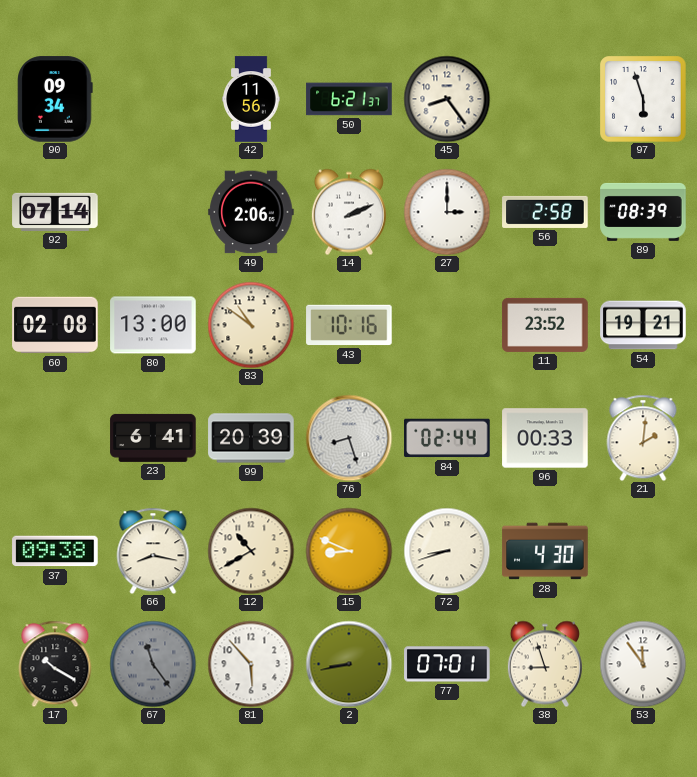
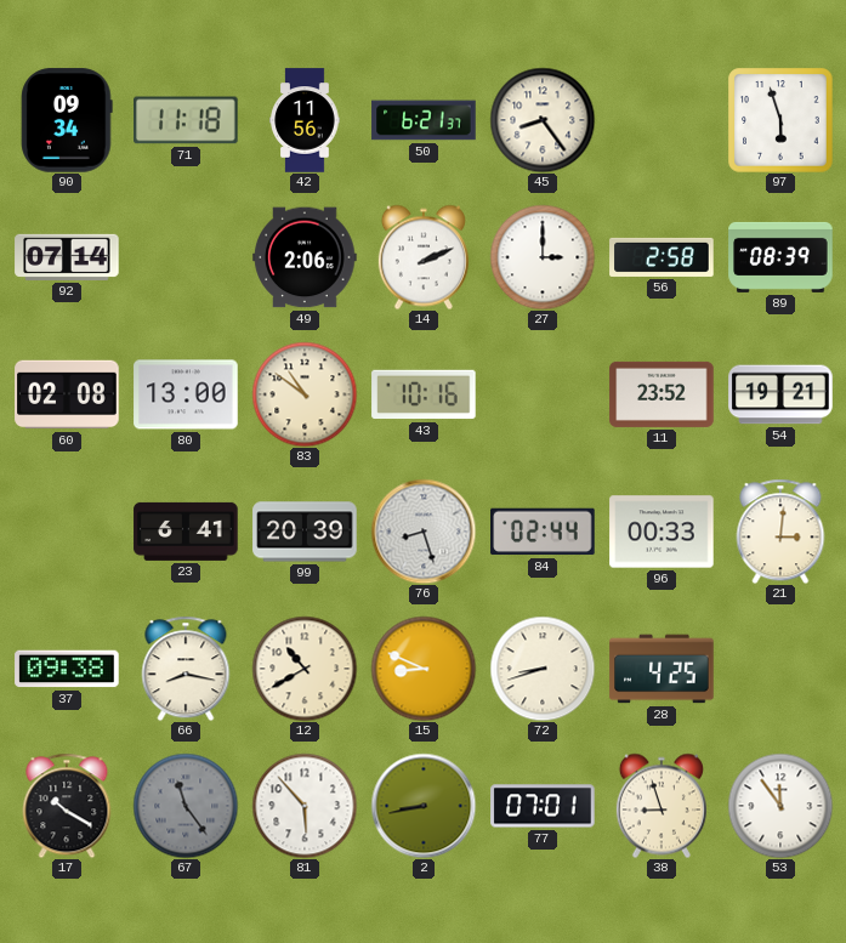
71: none -> 11:18 (186, 120)
21: 2:01 -> 3:01 (780, 532)
28: 4:30 -> 4:25 (662, 669)
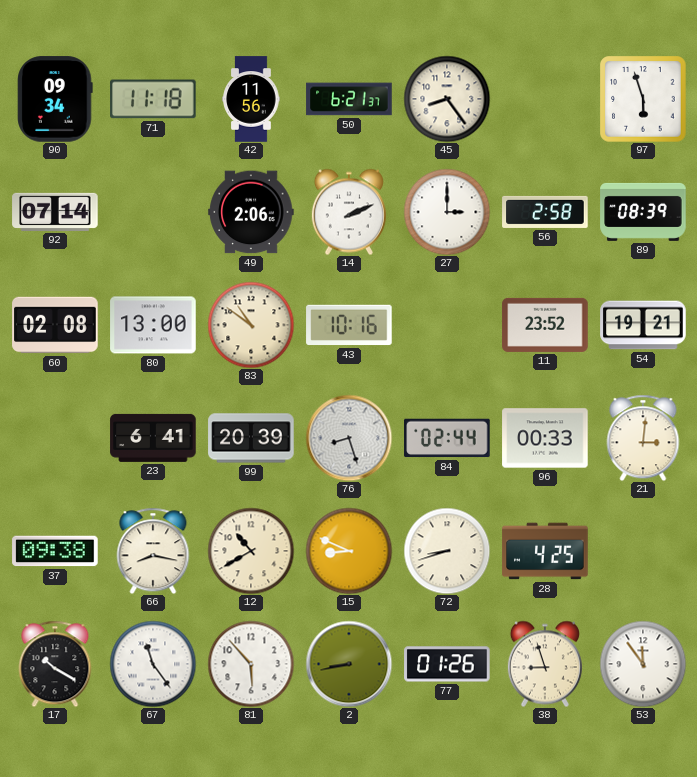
67 dial: grey -> white (153, 664)
77: 07:01 -> 01:26 (447, 664)
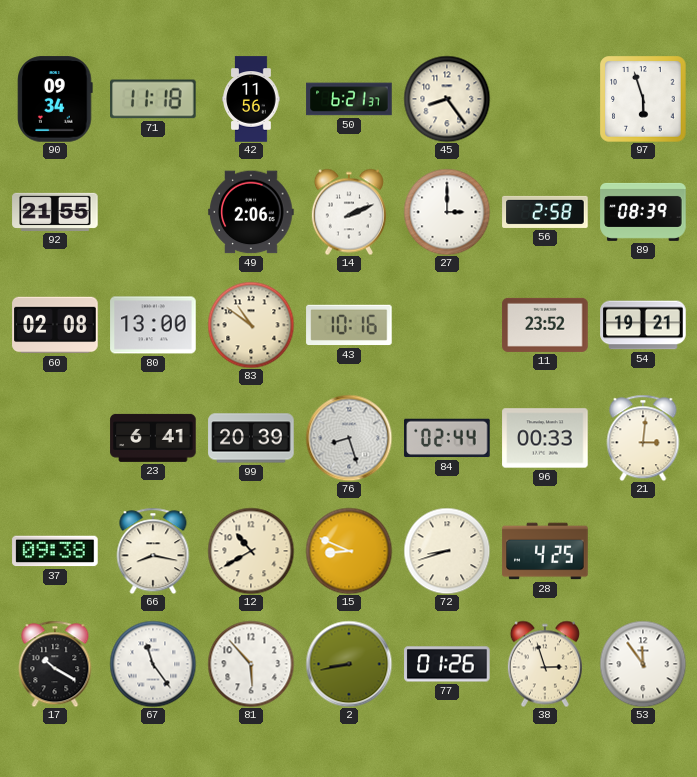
92: 07:14 -> 21:55 (55, 212)
38: 8:57 -> 2:57 (545, 664)
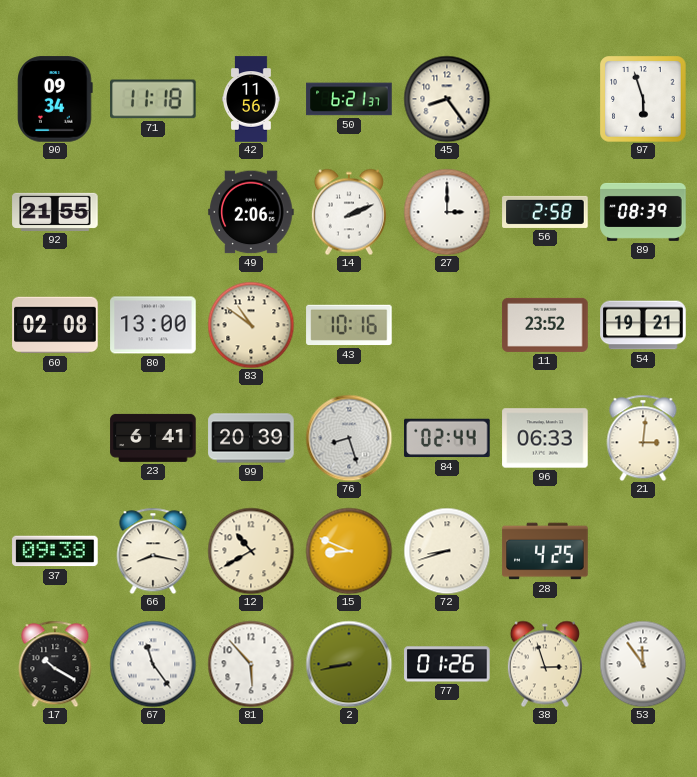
96: 00:33 -> 06:33 (545, 438)
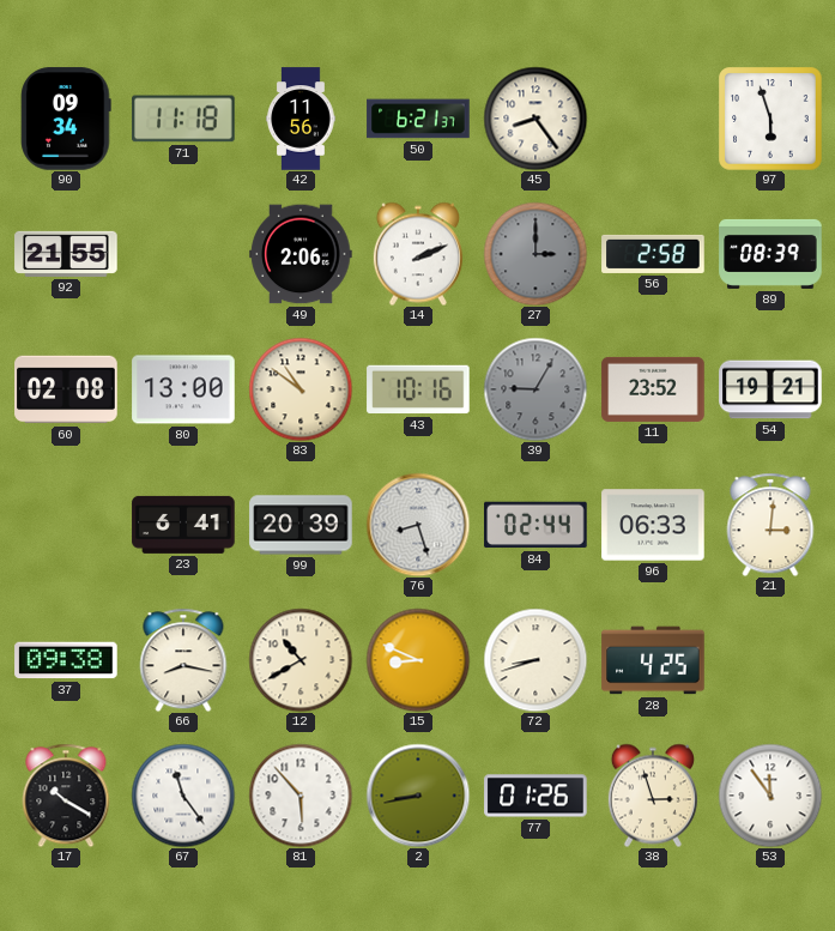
27 dial: white -> grey (536, 254)
39: none -> 9:05 (536, 389)
